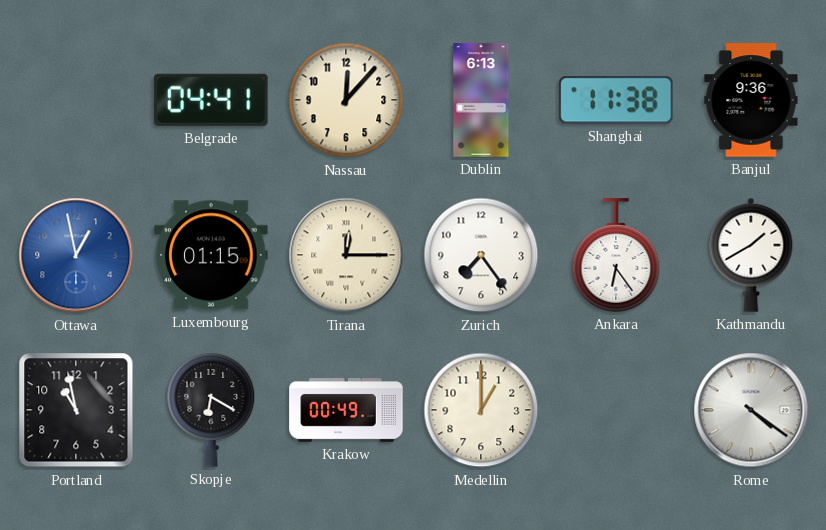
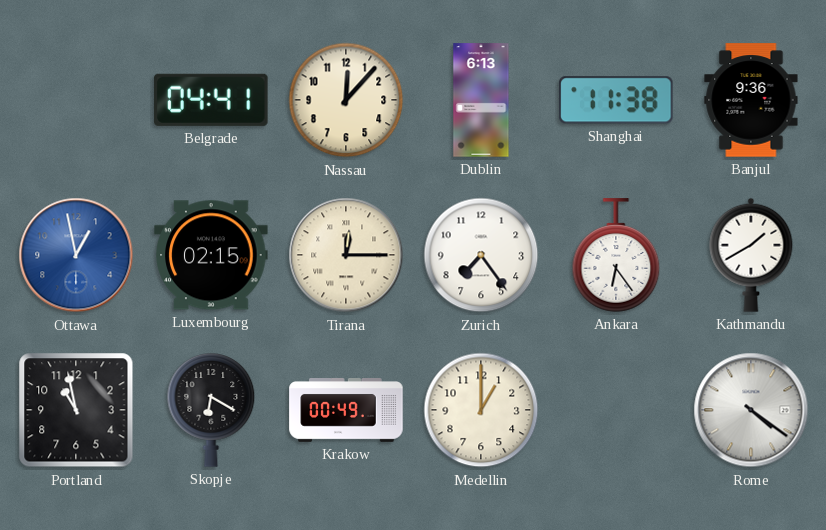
Luxembourg: 01:15 -> 02:15 (211, 255)
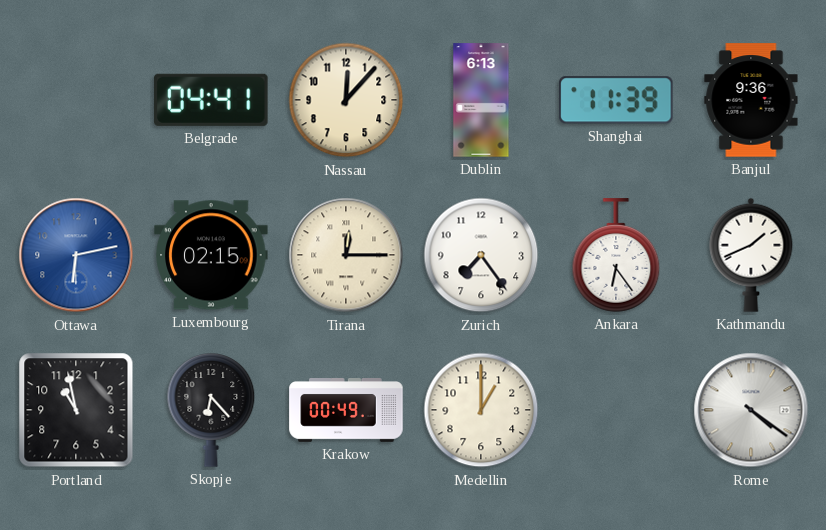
Shanghai: 11:38 -> 11:39 (616, 100)
Ottawa: 12:58 -> 6:13 (76, 255)
Kathmandu: 1:40 -> 1:41 (751, 255)
Skopje: 6:20 -> 6:23 (211, 411)
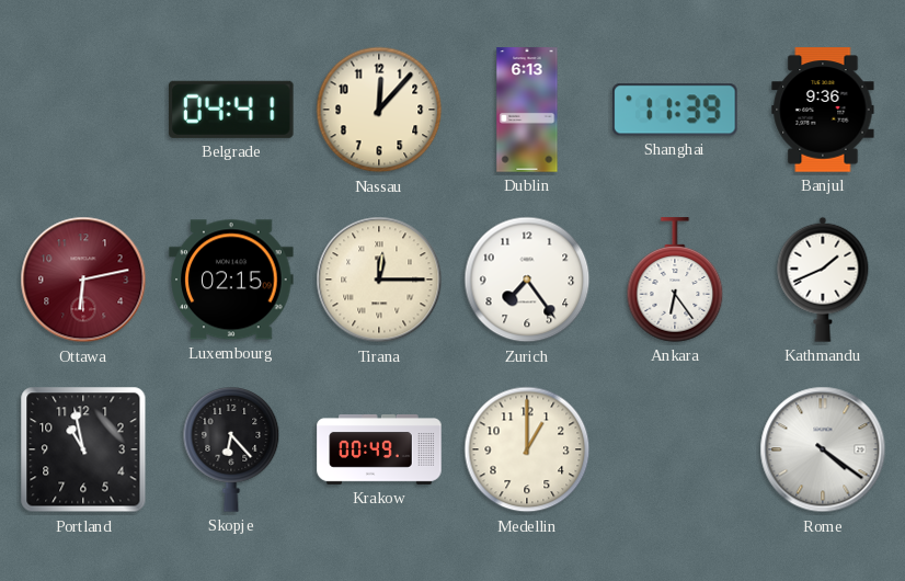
Ottawa dial: blue -> burgundy (83, 280)
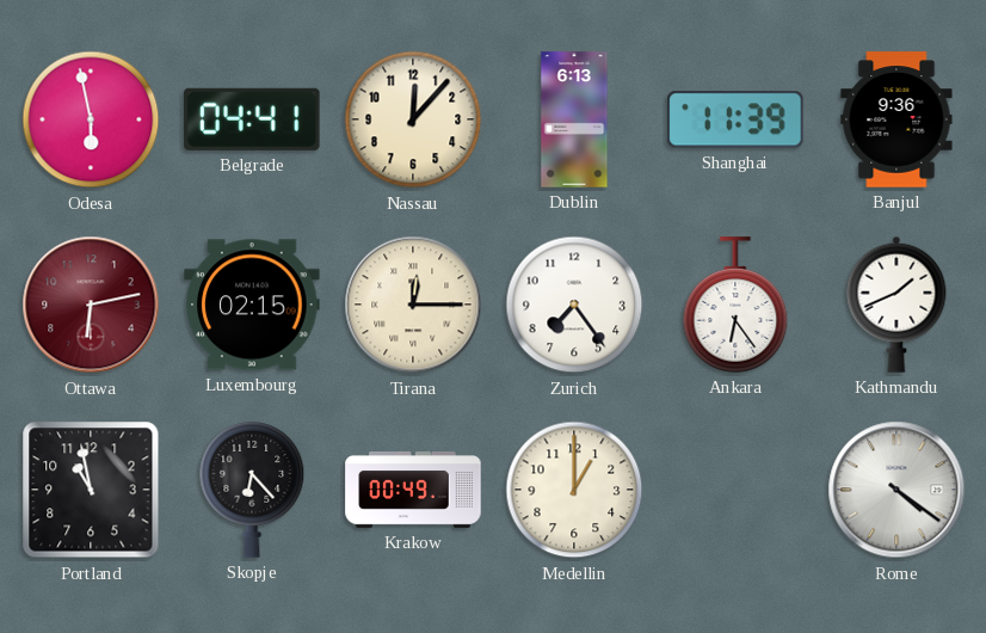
Odesa: none -> 5:58 (91, 119)
